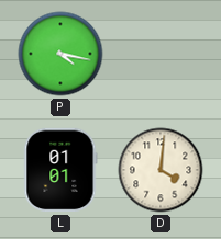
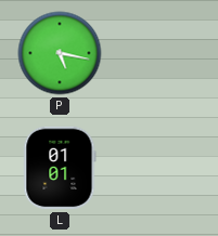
P: 4:17 -> 5:17 (60, 53)
D: 4:01 -> none (161, 170)
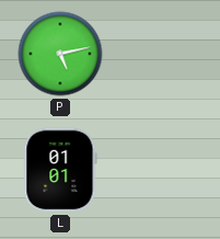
P: 5:17 -> 5:13 (60, 54)
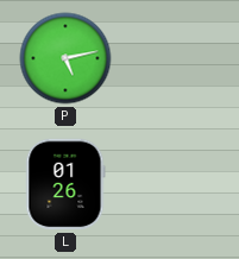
L: 01:01 -> 01:26 (65, 184)
